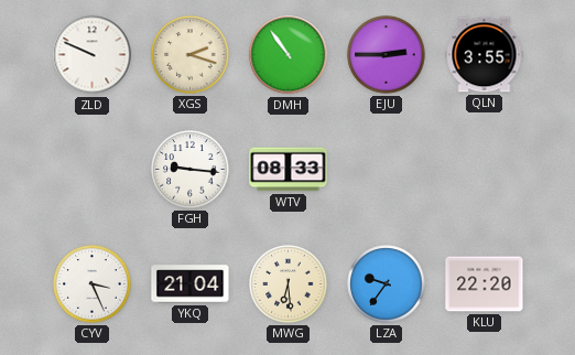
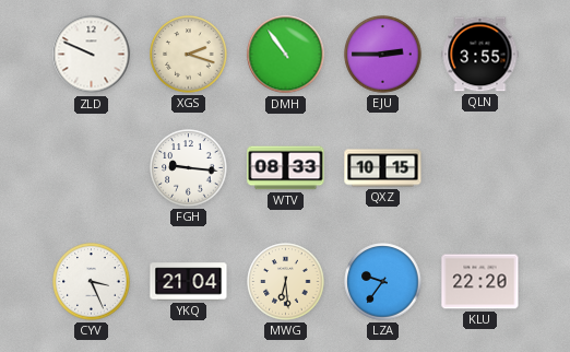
QXZ: none -> 10:15 (383, 168)
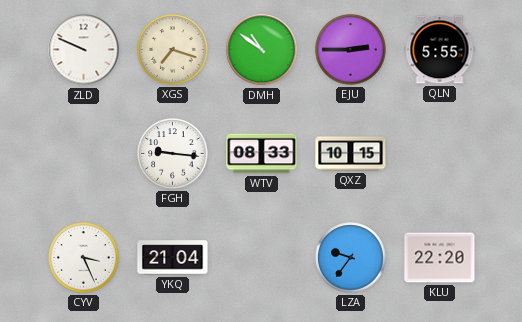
XGS: 2:18 -> 7:18 (173, 50)
DMH: 10:54 -> 10:51 (262, 50)
QLN: 3:55 -> 5:55 (440, 50)
MWG: 6:29 -> none (286, 282)
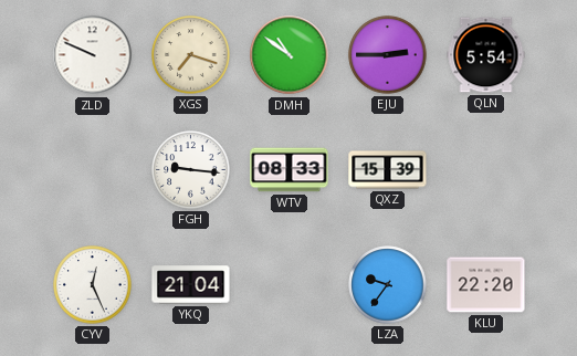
QLN: 5:55 -> 5:54 (486, 55)
QXZ: 10:15 -> 15:39 (388, 170)
CYV: 3:26 -> 12:26 (93, 285)
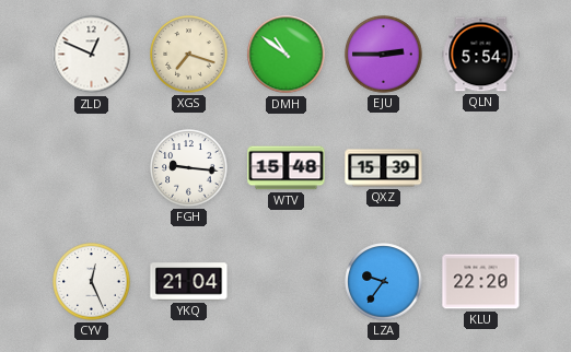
ZLD: 9:49 -> 12:49 (92, 55)
WTV: 08:33 -> 15:48 (287, 168)
